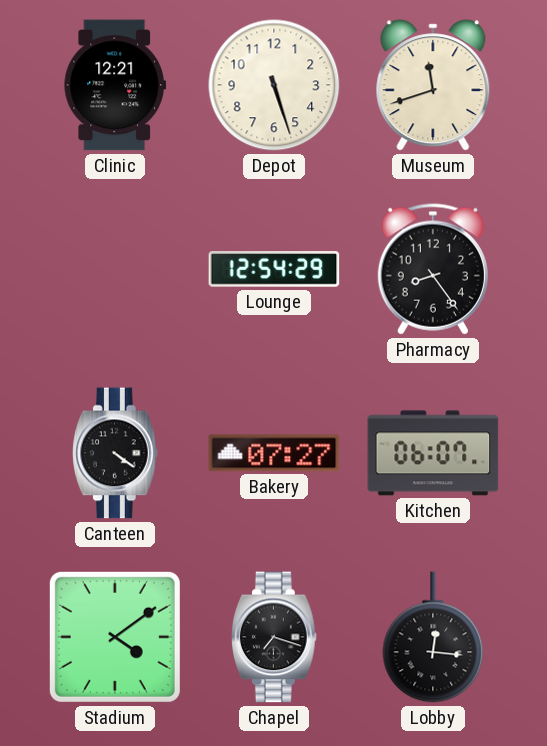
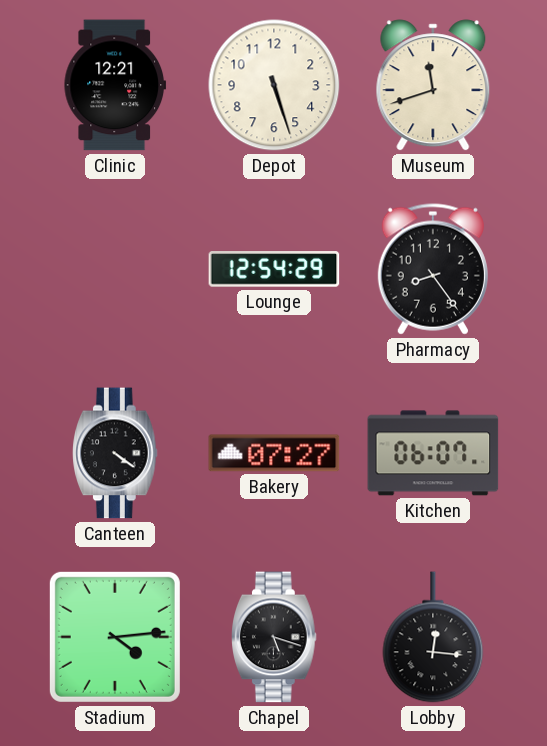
Stadium: 4:09 -> 4:14 (115, 637)
Chapel: 7:18 -> 5:18 (275, 637)
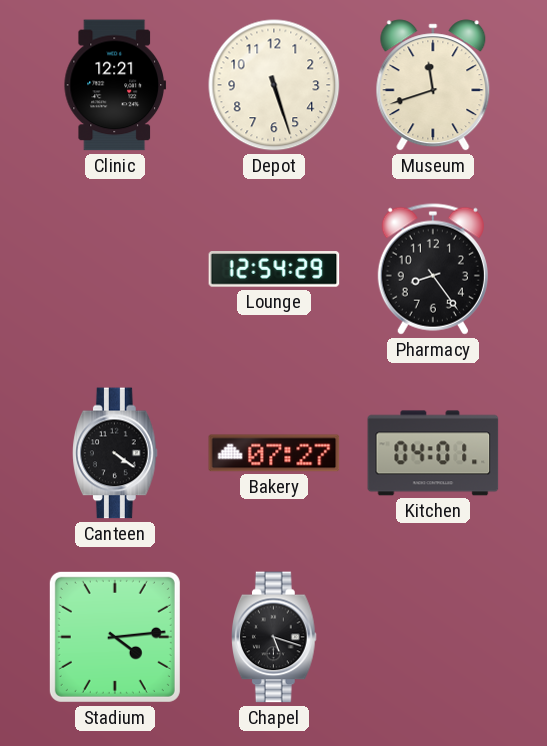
Kitchen: 06:07 -> 04:01 (433, 453)
Lobby: 12:16 -> none (433, 637)
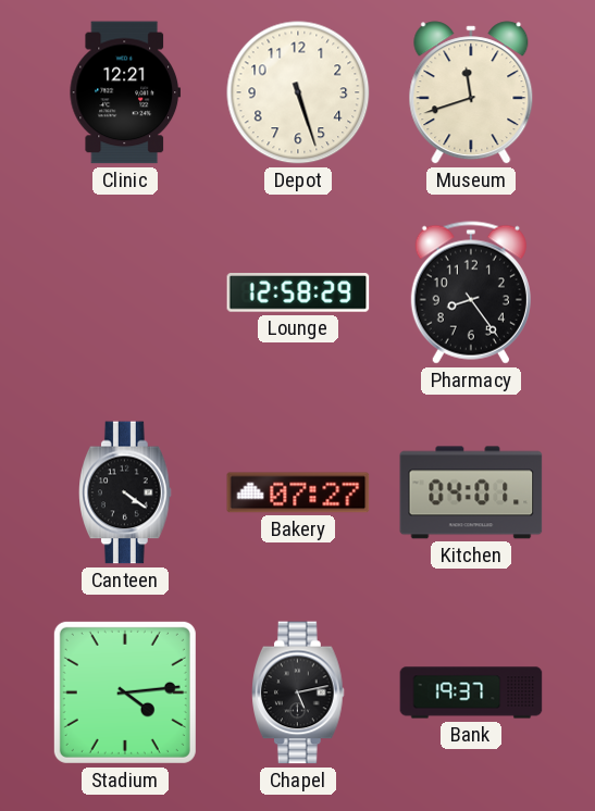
Lounge: 12:54 -> 12:58 (298, 292)
Chapel: 5:18 -> 5:13 (299, 693)
Bank: none -> 19:37 (471, 693)
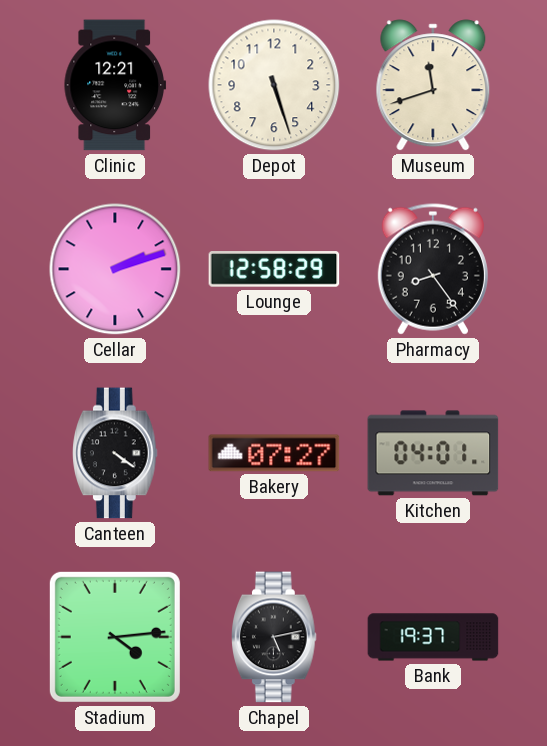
Cellar: none -> 2:12 (115, 269)
